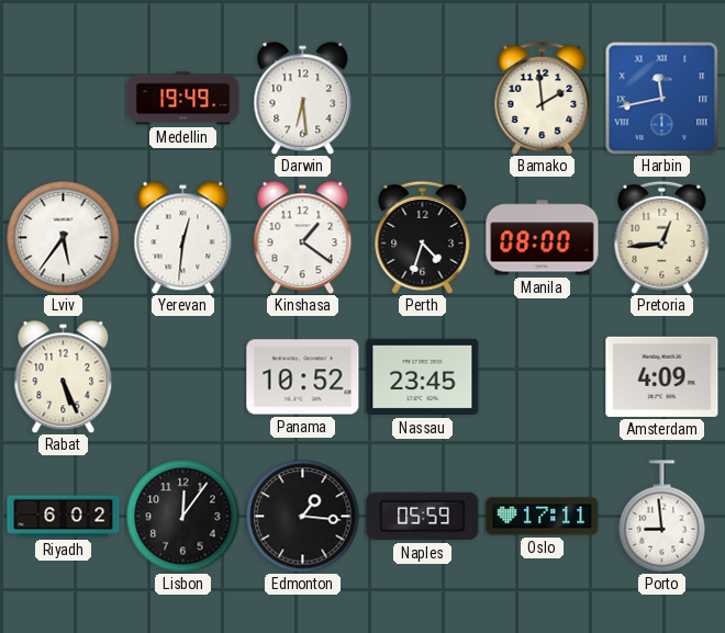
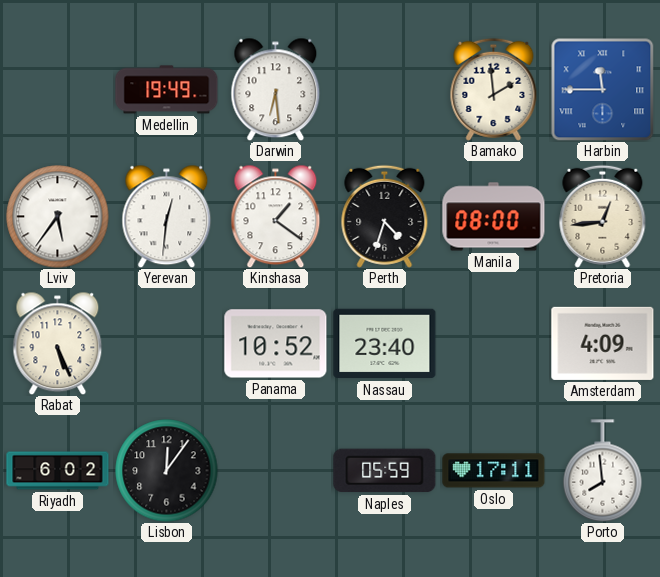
Harbin: 11:43 -> 11:45 (602, 89)
Nassau: 23:45 -> 23:40 (385, 344)
Edmonton: 1:16 -> none (303, 517)
Porto: 8:59 -> 7:59 (603, 471)
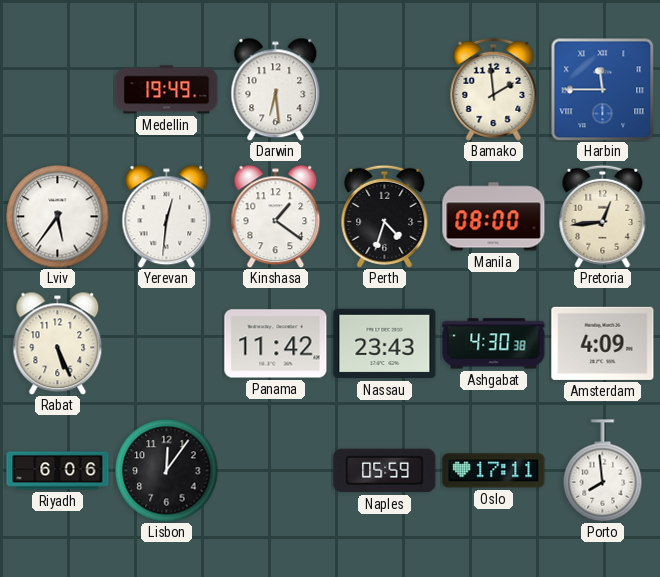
Panama: 10:52 -> 11:42 (276, 344)
Nassau: 23:40 -> 23:43 (385, 344)
Ashgabat: none -> 4:30 (494, 344)
Riyadh: 6:02 -> 6:06 (58, 471)
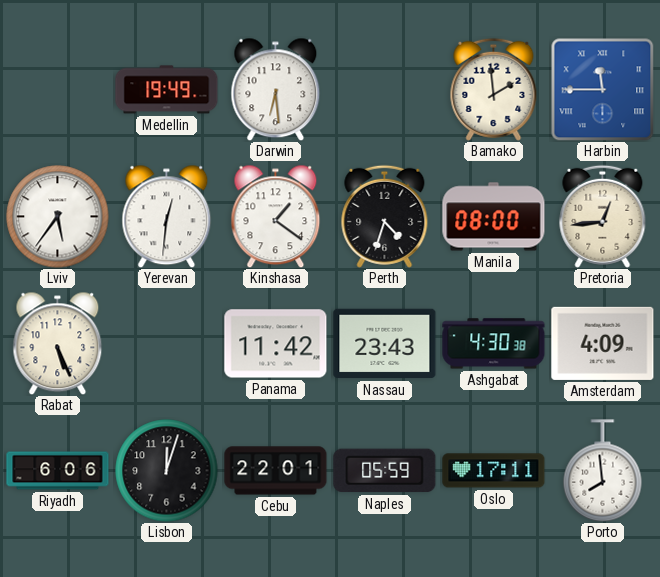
Lisbon: 12:06 -> 12:03 (167, 471)
Cebu: none -> 22:01 (276, 471)
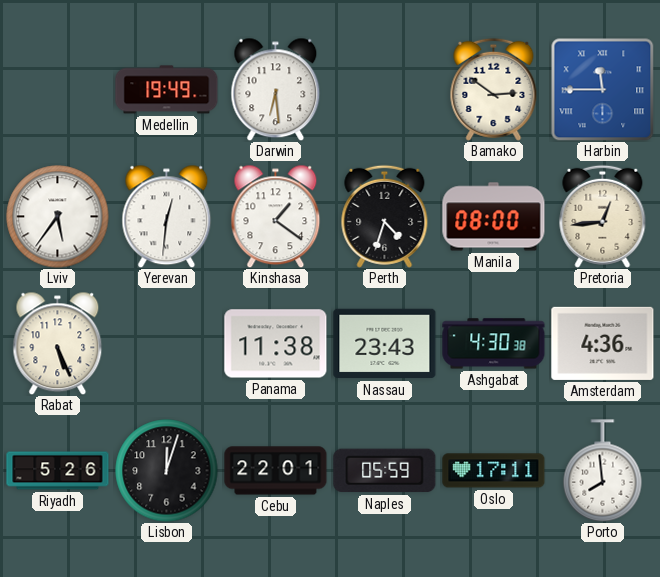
Bamako: 1:59 -> 2:51 (494, 89)
Panama: 11:42 -> 11:38 (276, 344)
Amsterdam: 4:09 -> 4:36 (603, 343)
Riyadh: 6:06 -> 5:26 (58, 471)
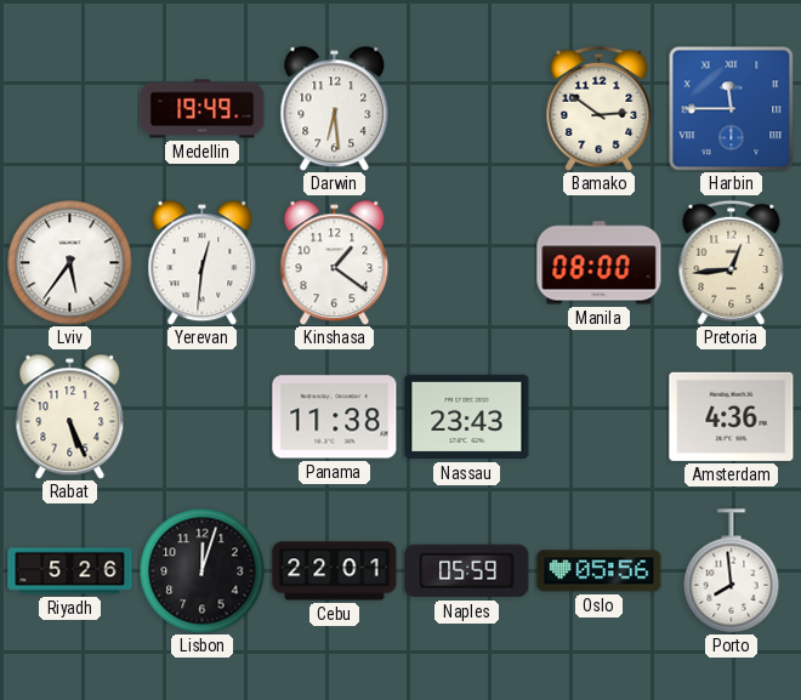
Perth: 4:33 -> none (385, 216)
Ashgabat: 4:30 -> none (494, 344)
Oslo: 17:11 -> 05:56 (600, 571)
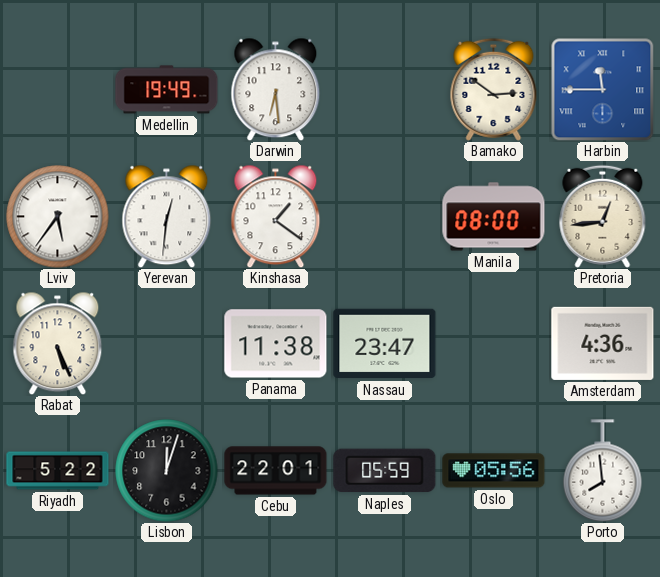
Nassau: 23:43 -> 23:47 (385, 344)
Riyadh: 5:26 -> 5:22 (58, 471)
